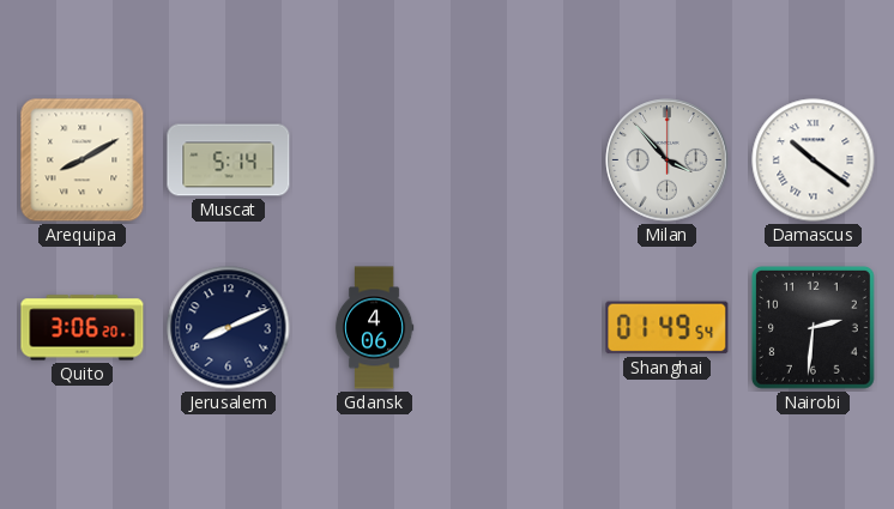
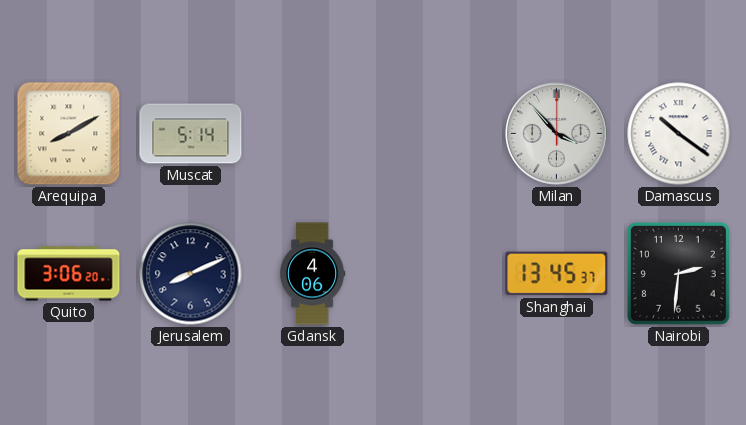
Shanghai: 01:49 -> 13:45 (557, 274)
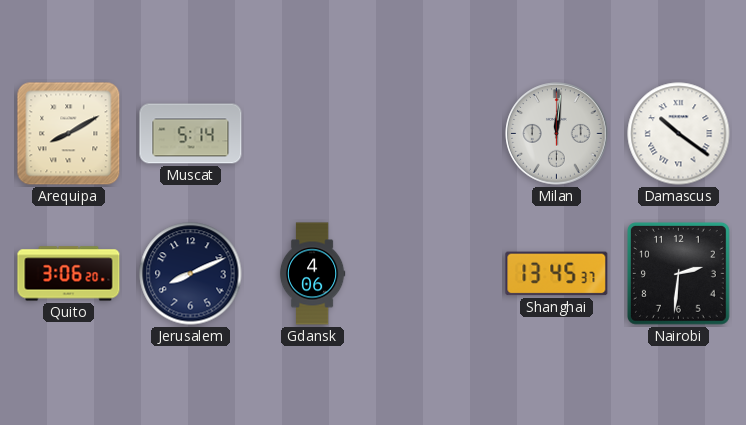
Milan: 3:53 -> 12:01 (557, 134)
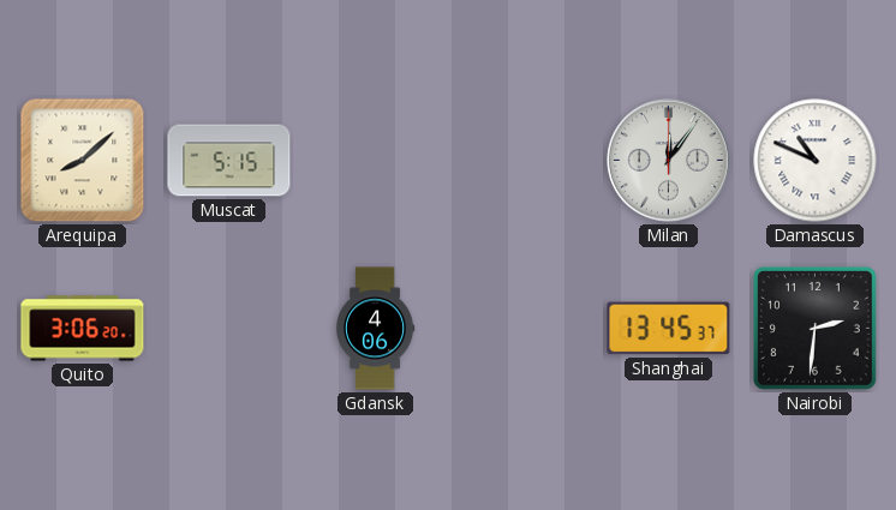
Arequipa: 8:10 -> 8:08 (83, 161)
Muscat: 5:14 -> 5:15 (229, 161)
Milan: 12:01 -> 12:06 (669, 161)
Damascus: 10:21 -> 10:49 (816, 161)
Jerusalem: 8:11 -> none (191, 274)
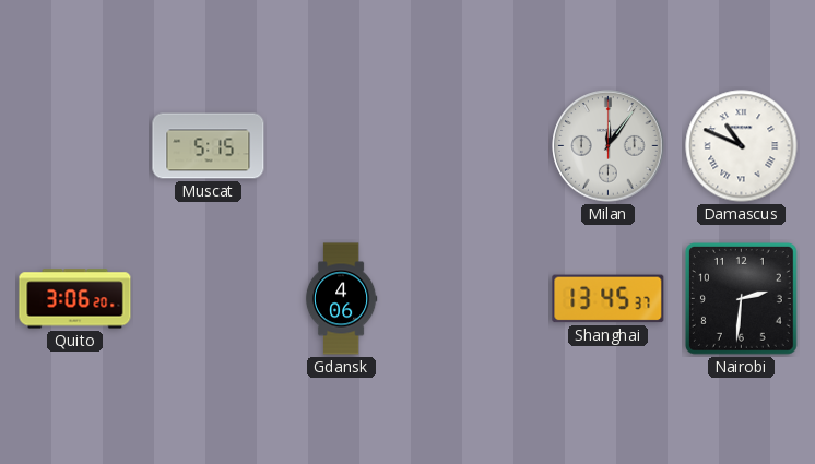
Arequipa: 8:08 -> none (83, 161)
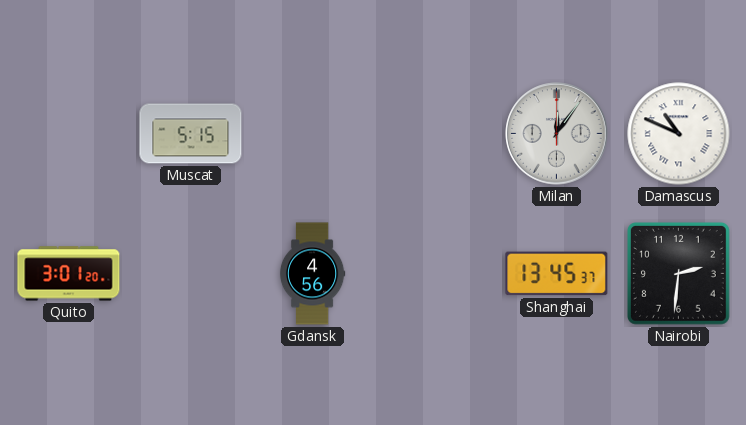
Quito: 3:06 -> 3:01 (69, 274)
Gdansk: 4:06 -> 4:56 (312, 274)
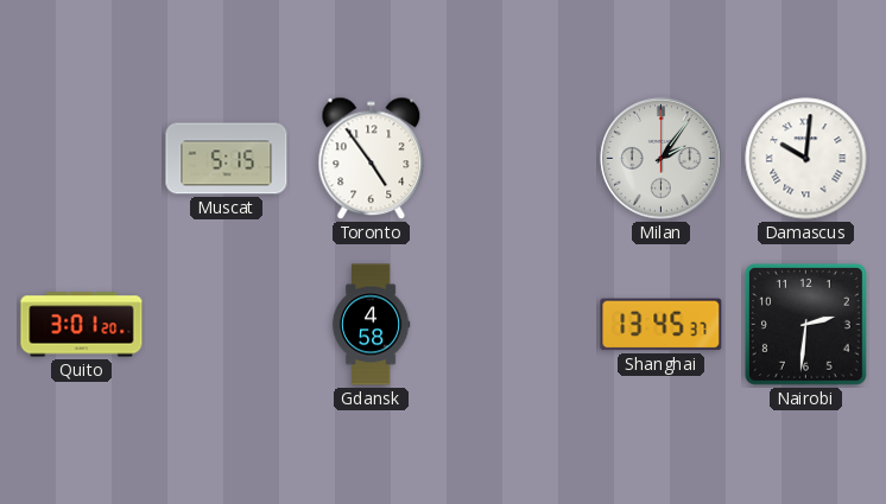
Toronto: none -> 4:54 (372, 159)
Milan: 12:06 -> 2:06 (662, 159)
Damascus: 10:49 -> 10:01 (806, 159)
Gdansk: 4:56 -> 4:58 (371, 325)
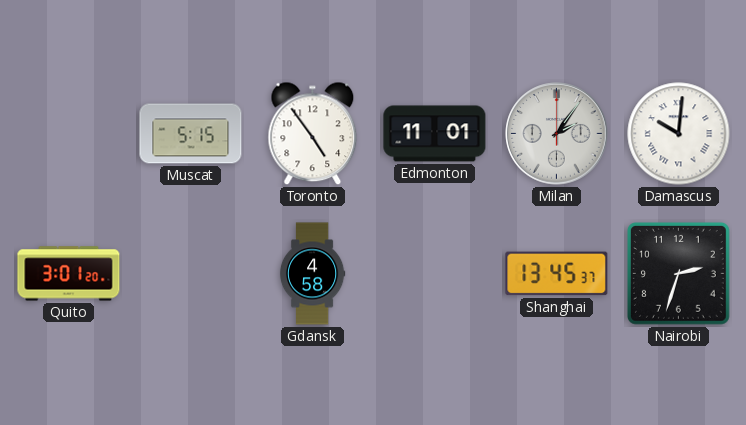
Edmonton: none -> 11:01 (435, 134)
Nairobi: 2:31 -> 2:33 (678, 273)
